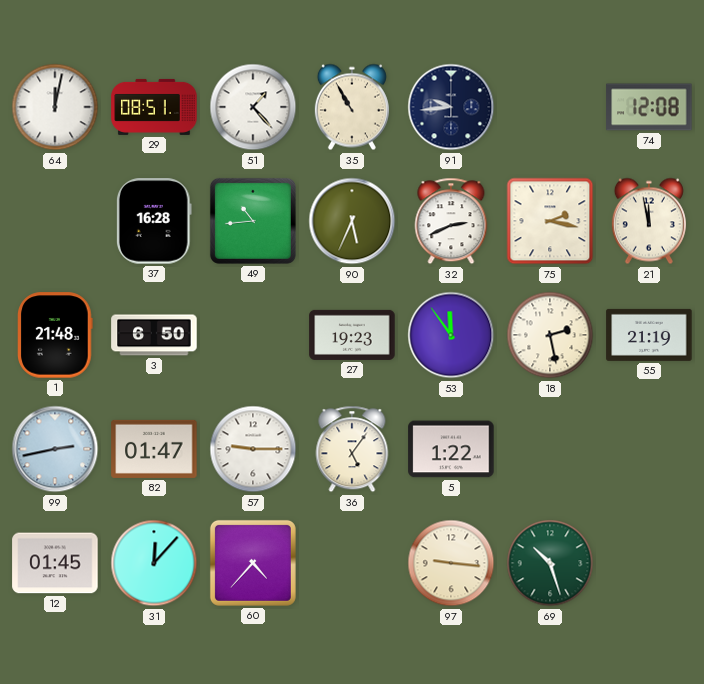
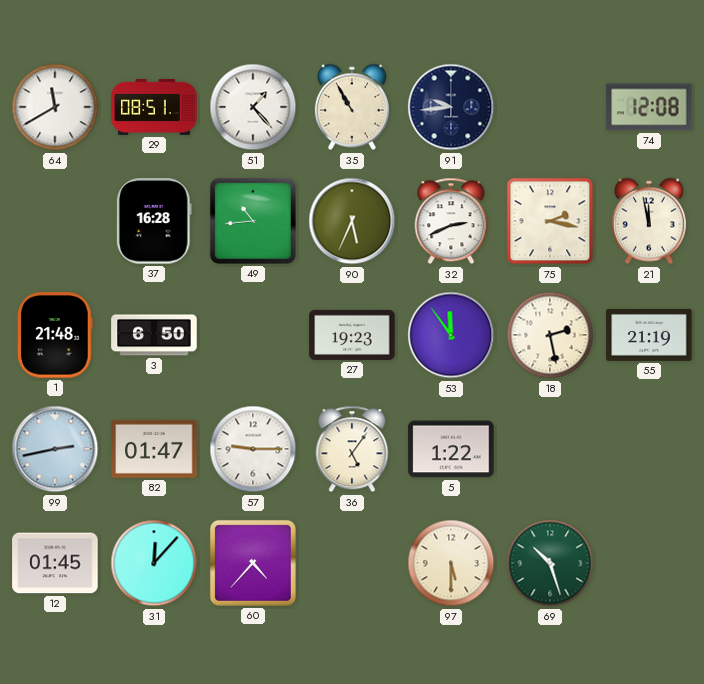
64: 12:02 -> 11:40 (55, 107)
97: 9:16 -> 5:30 (451, 563)
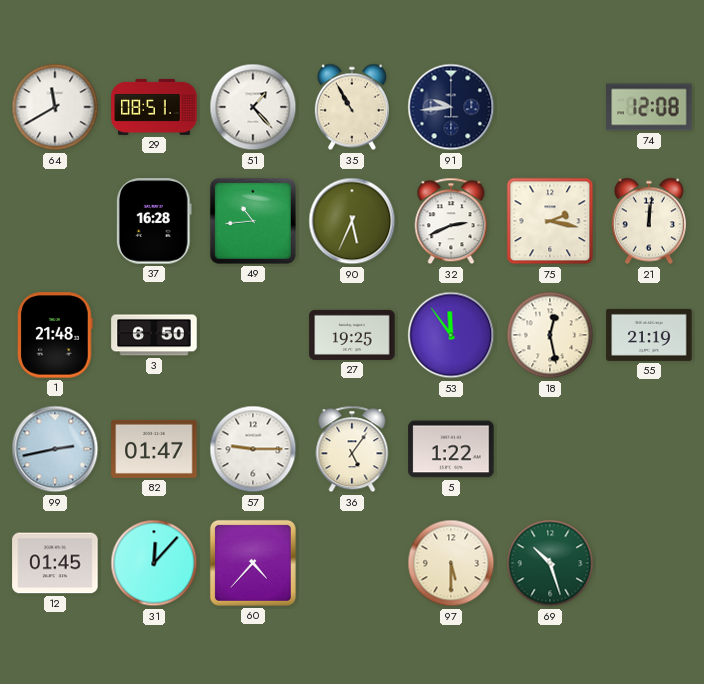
21: 11:58 -> 12:01 (649, 221)
27: 19:23 -> 19:25 (352, 335)
18: 2:28 -> 12:28 (550, 335)
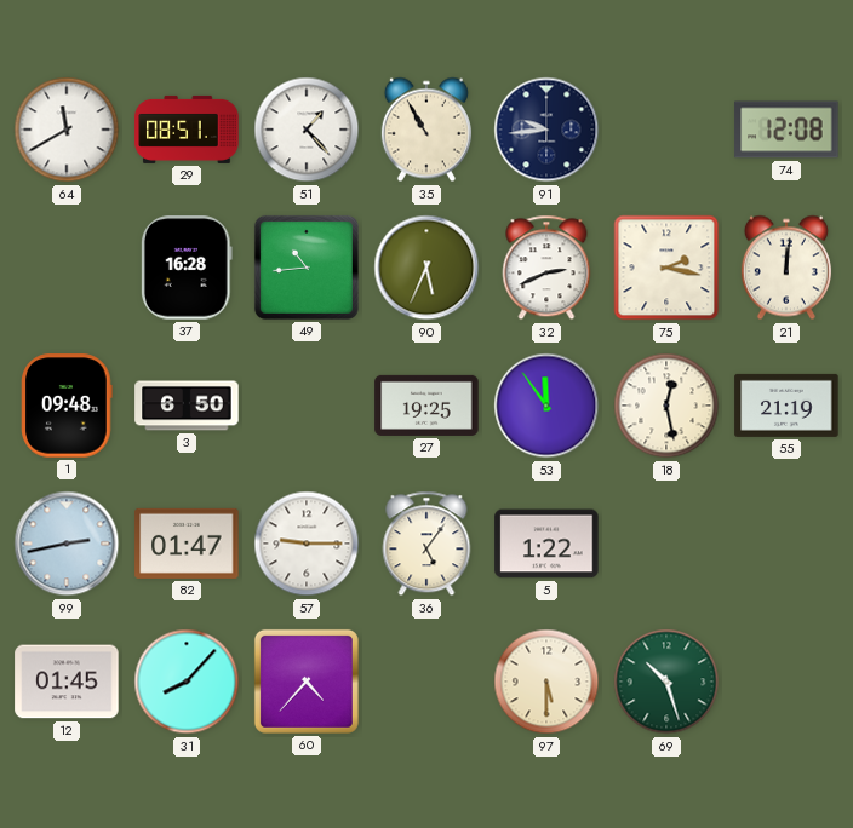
1: 21:48 -> 09:48 (67, 406)
31: 12:07 -> 8:07 (187, 682)
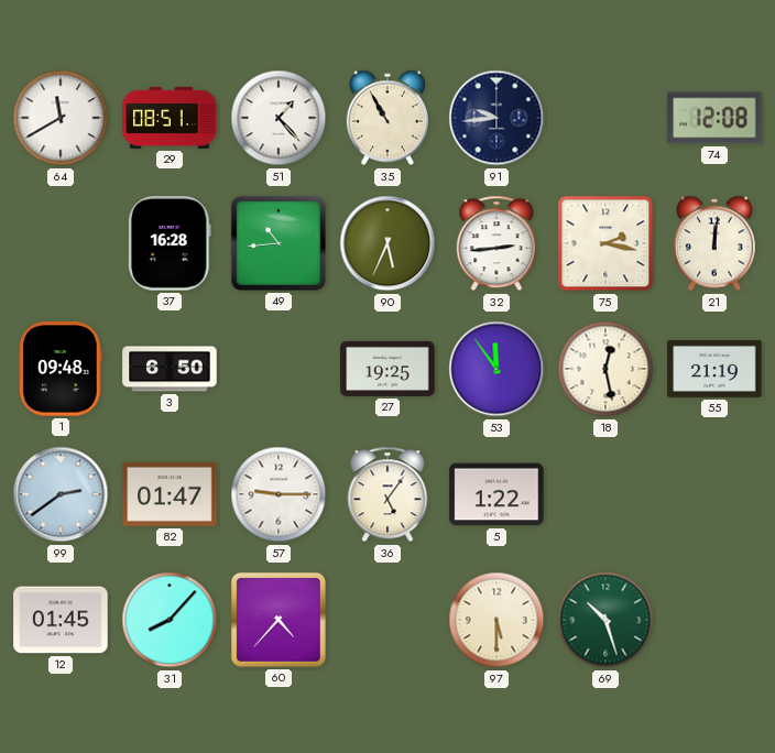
32: 2:41 -> 2:44 (496, 243)
99: 2:43 -> 2:39 (61, 494)
